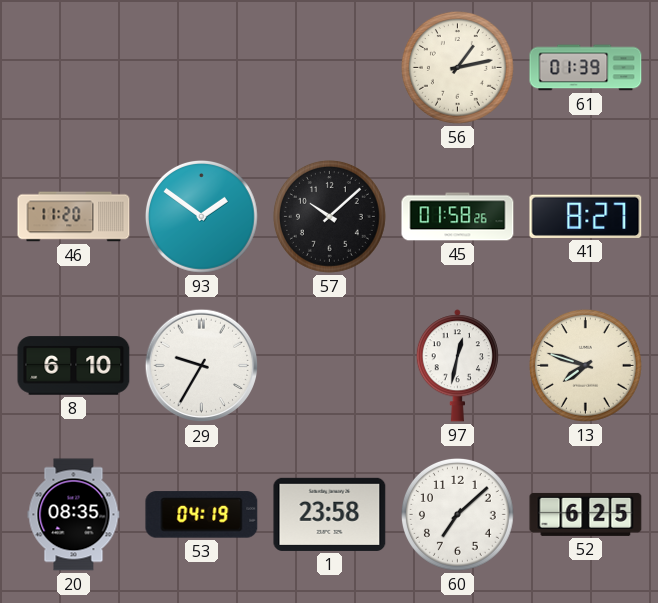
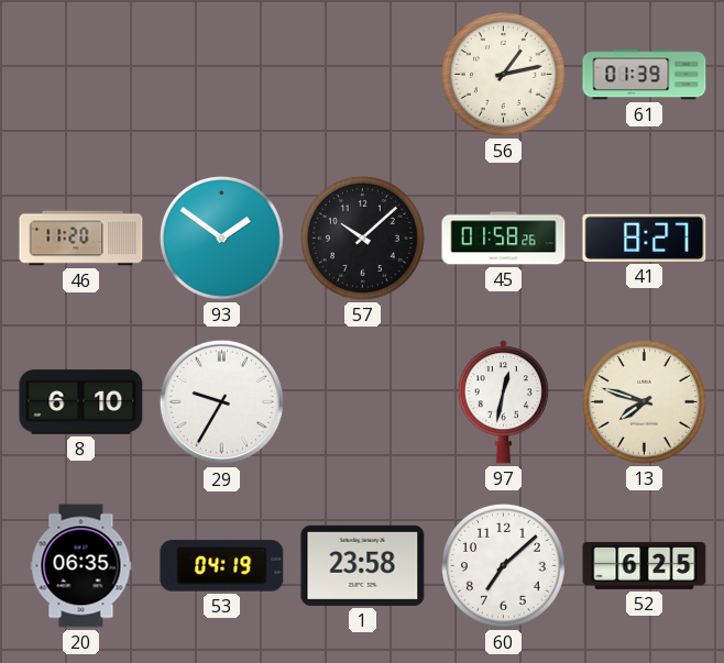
20: 08:35 -> 06:35 (81, 566)
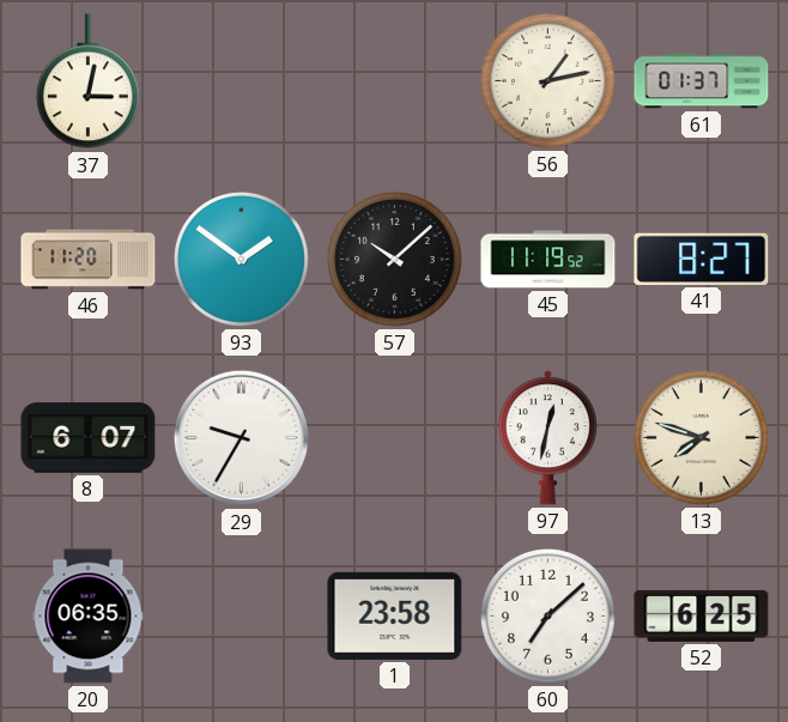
37: none -> 3:02 (87, 81)
61: 01:39 -> 01:37 (702, 81)
45: 01:58 -> 11:19 (548, 260)
8: 6:10 -> 6:07 (89, 438)
53: 04:19 -> none (222, 566)
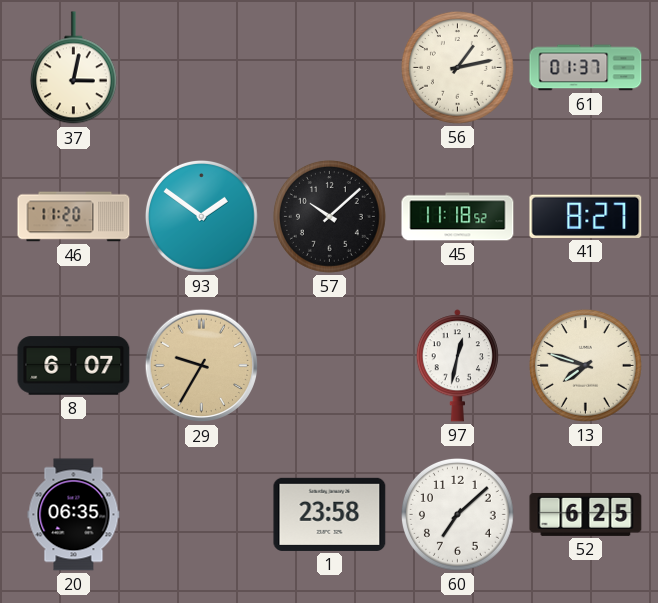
45: 11:19 -> 11:18 (458, 217)
29 dial: white -> champagne (202, 366)
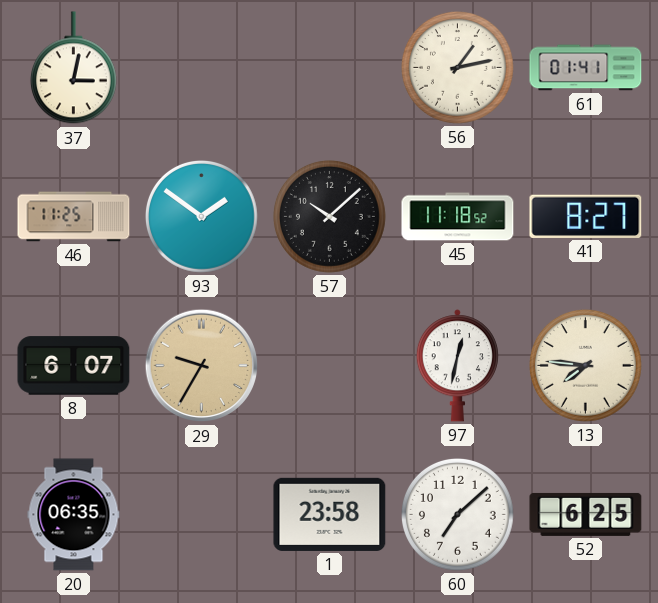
61: 01:37 -> 01:41 (586, 68)
46: 11:20 -> 11:25 (74, 217)
13: 7:48 -> 7:46 (586, 366)
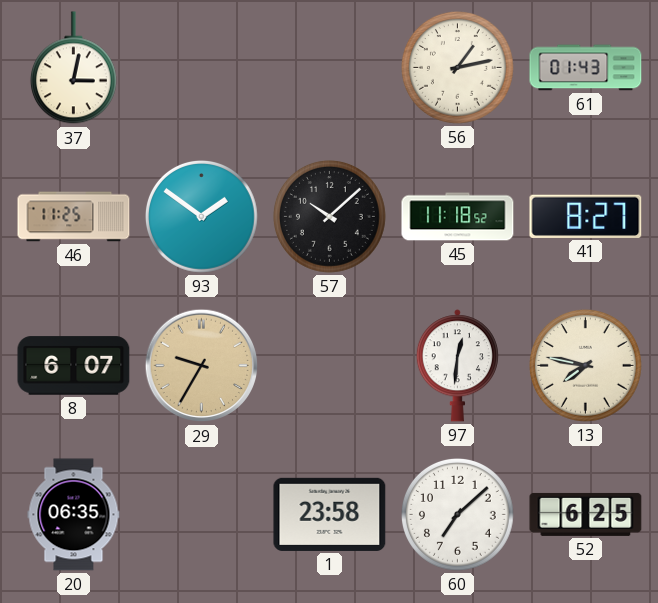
61: 01:41 -> 01:43 (586, 68)
97: 12:32 -> 12:31 (457, 366)
13: 7:46 -> 7:47 (586, 366)
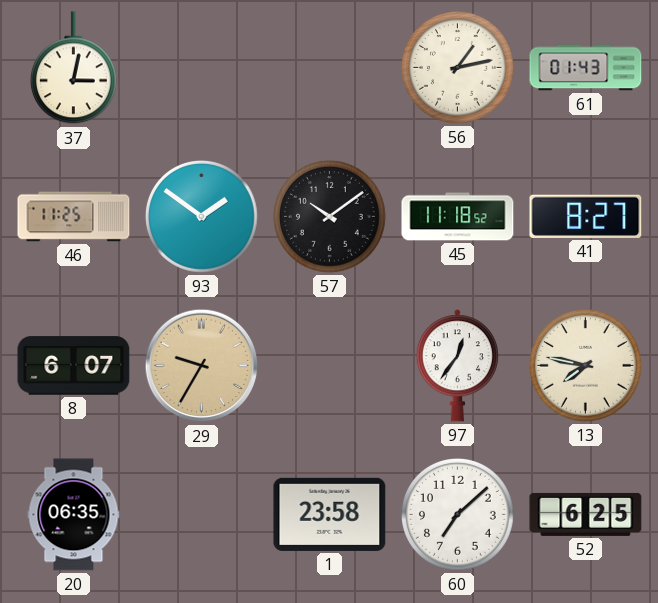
57: 10:08 -> 10:09 (330, 217)
97: 12:31 -> 12:36 (457, 366)
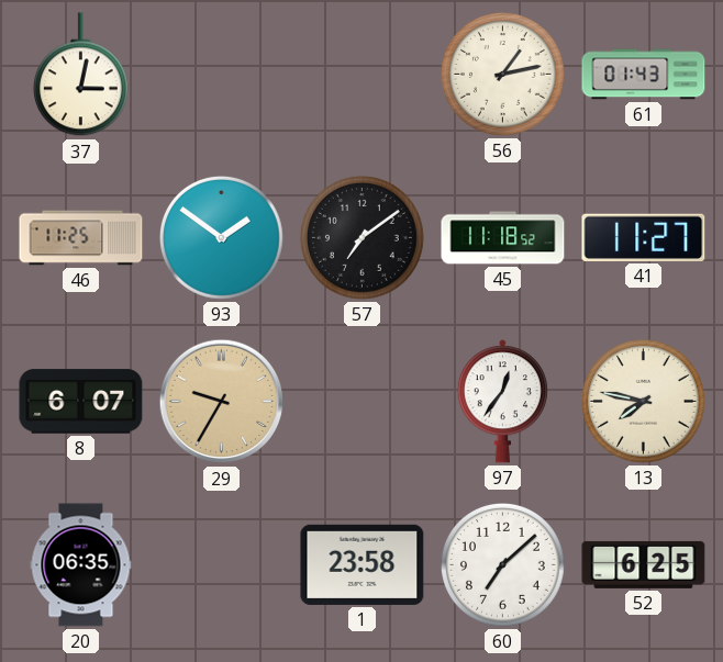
57: 10:09 -> 7:09 (363, 238)
41: 8:27 -> 11:27 (644, 237)
